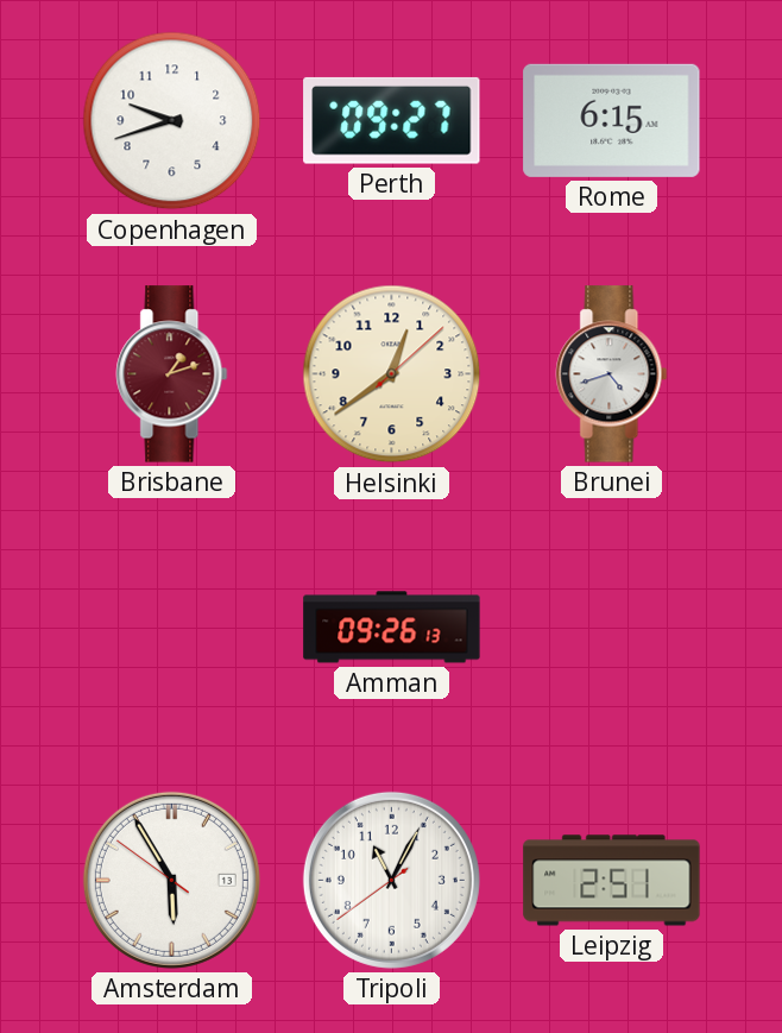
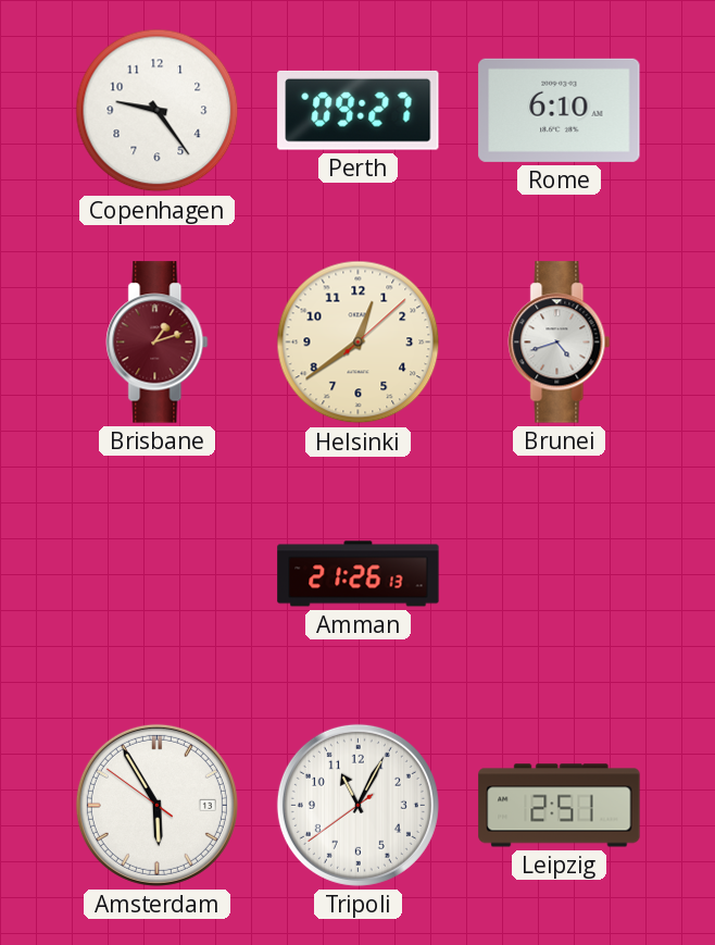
Copenhagen: 9:42 -> 9:24 (158, 111)
Rome: 6:15 -> 6:10 (560, 110)
Amman: 09:26 -> 21:26 (359, 574)
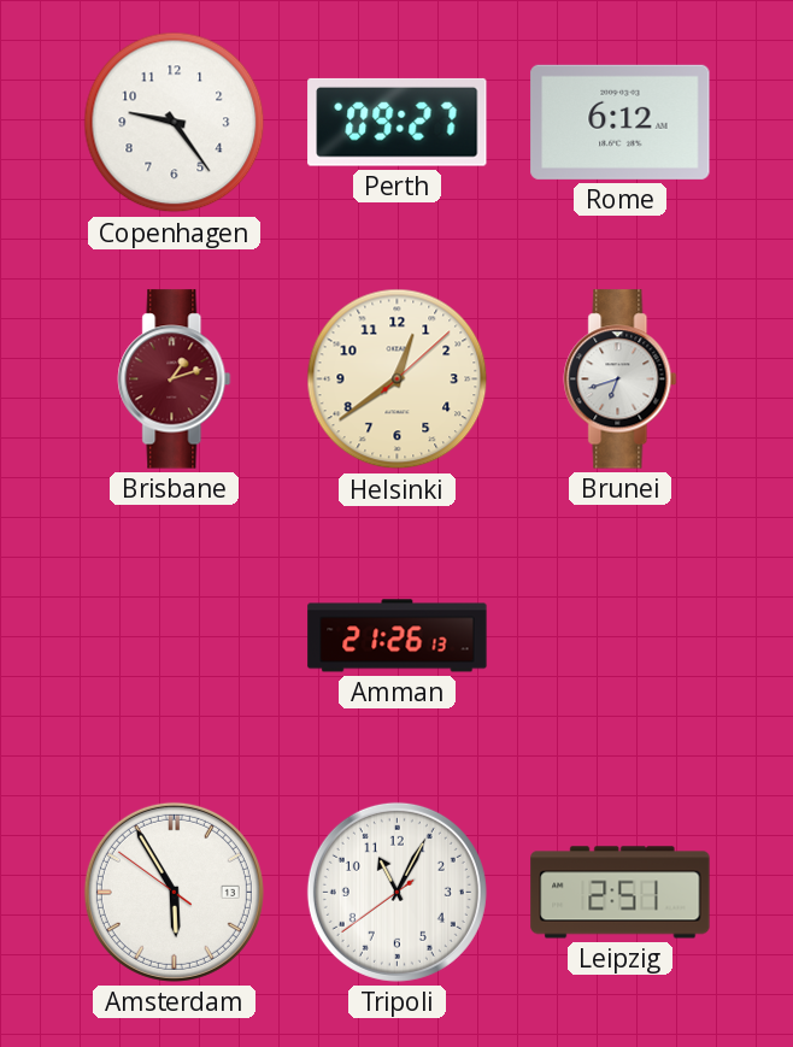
Rome: 6:10 -> 6:12 (621, 122)
Brunei: 4:42 -> 6:42 (621, 380)
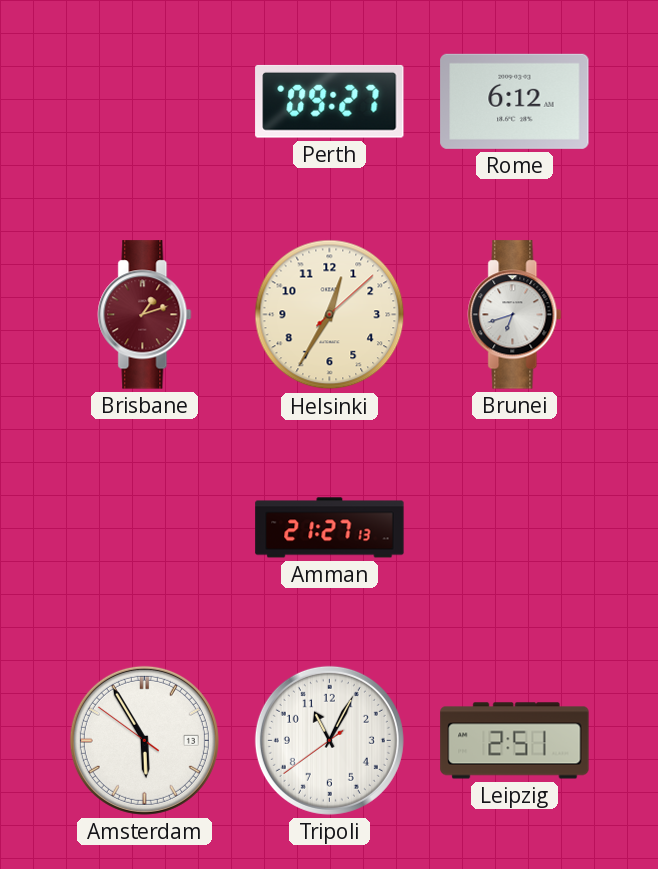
Copenhagen: 9:24 -> none (175, 123)
Helsinki: 12:39 -> 12:35 (330, 315)
Amman: 21:26 -> 21:27 (330, 528)
